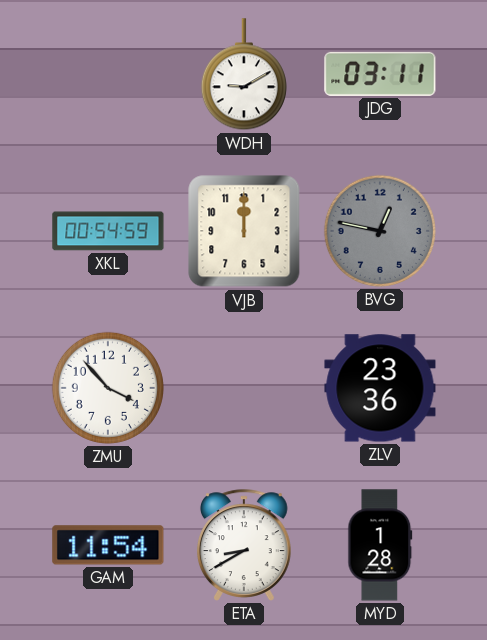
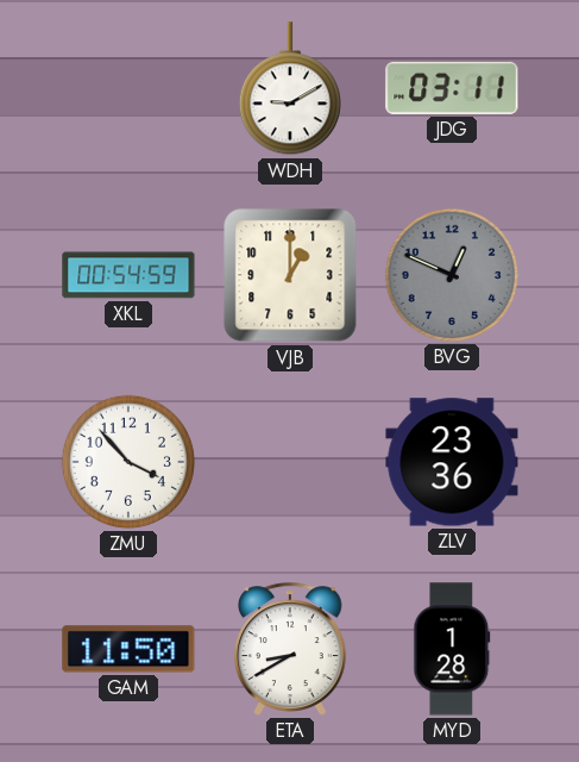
VJB: 12:00 -> 1:00 (290, 275)
BVG: 12:47 -> 12:49 (452, 275)
GAM: 11:54 -> 11:50 (128, 649)
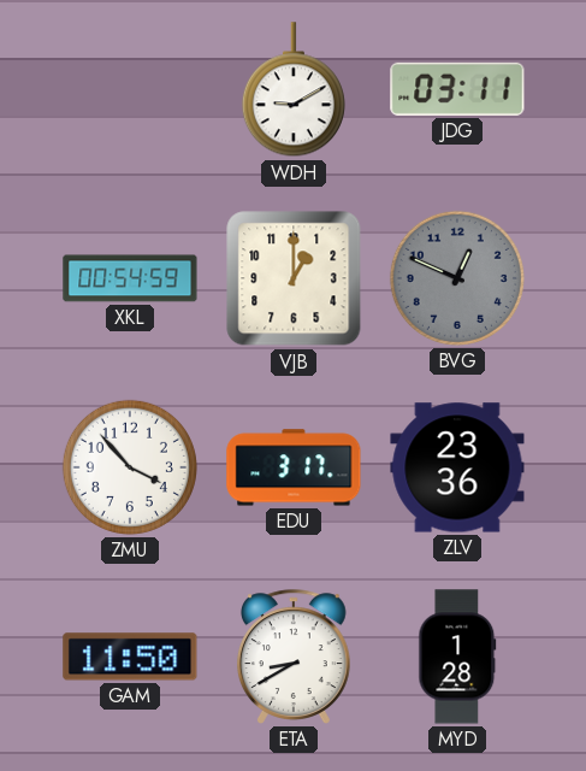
EDU: none -> 3:17 (294, 467)
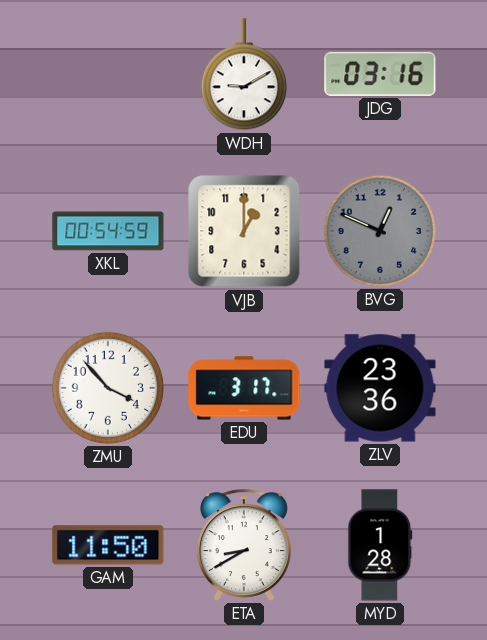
JDG: 03:11 -> 03:16 (380, 74)
